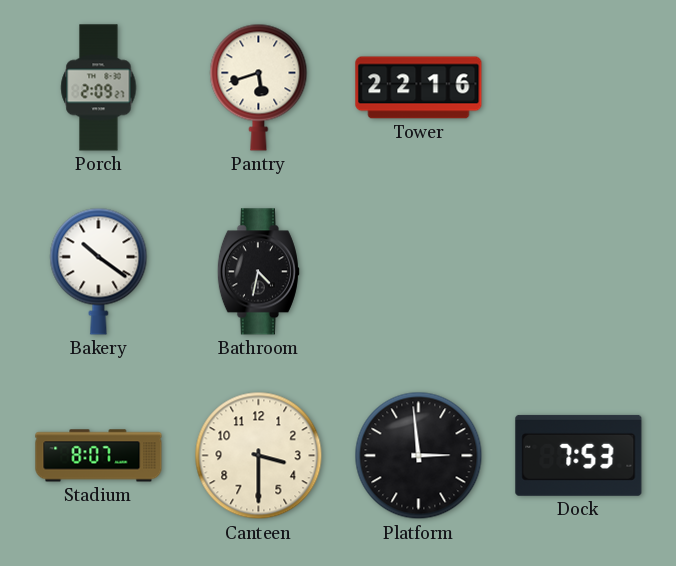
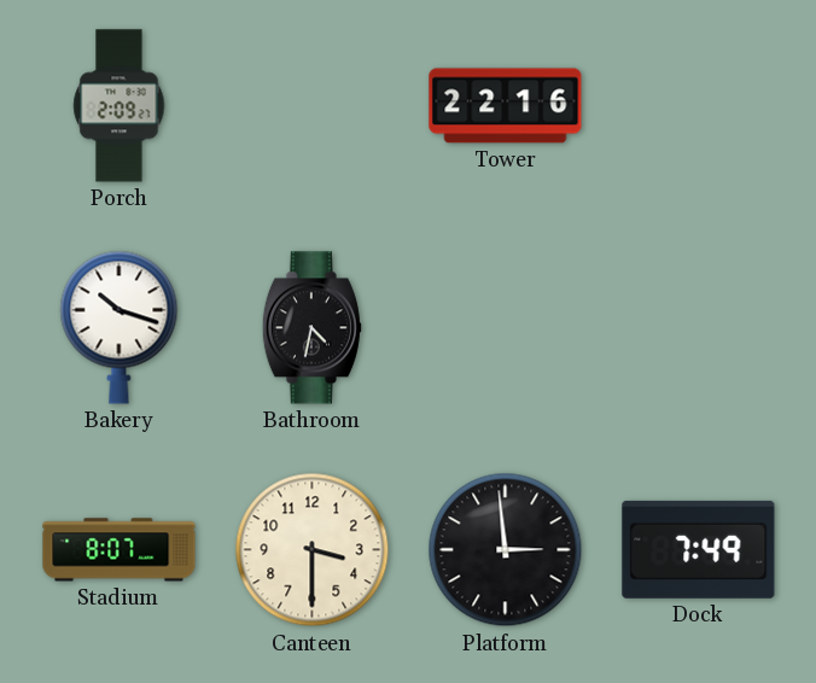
Pantry: 5:42 -> none (259, 87)
Bakery: 10:21 -> 10:18 (120, 327)
Dock: 7:53 -> 7:49 (699, 549)
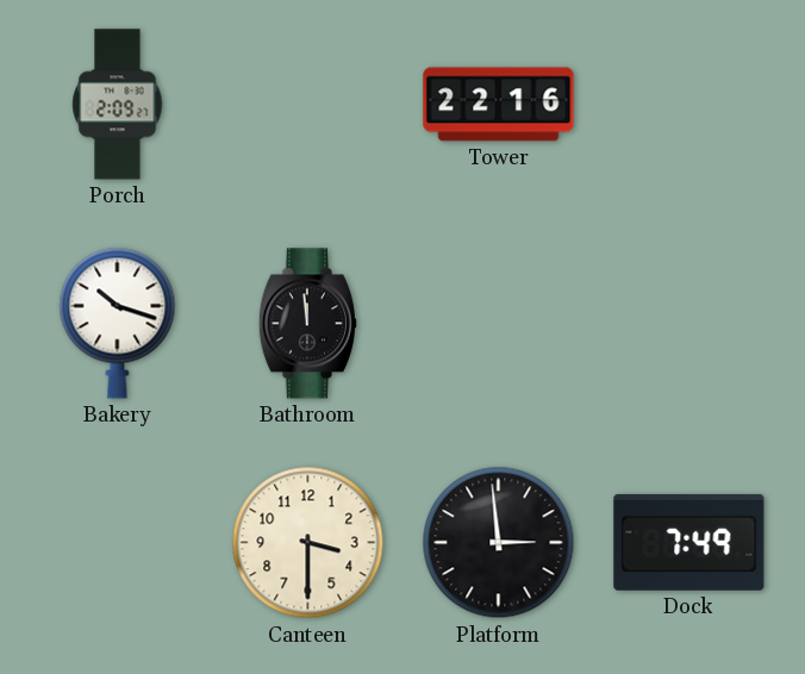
Bathroom: 4:32 -> 11:59 (307, 324)
Stadium: 8:07 -> none (120, 550)
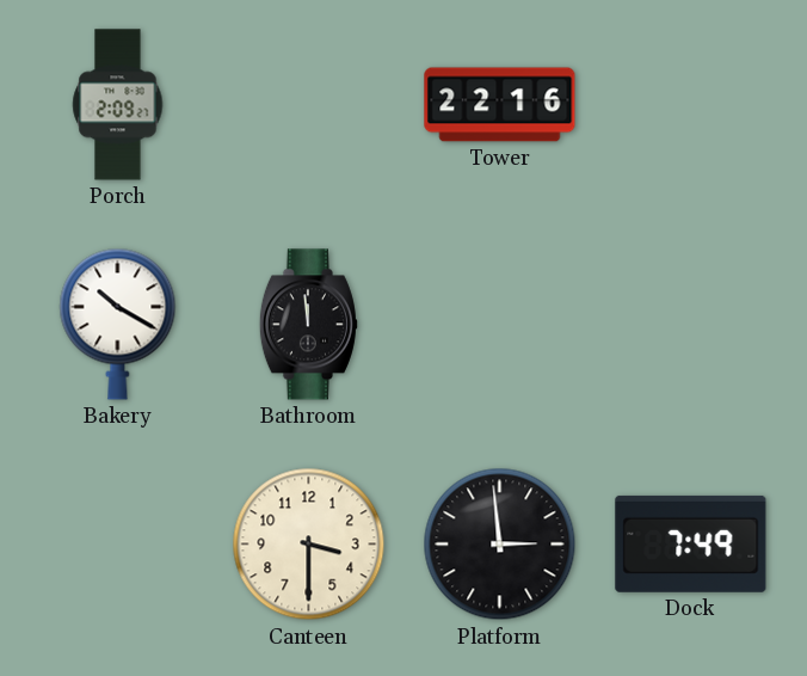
Bakery: 10:18 -> 10:20 (118, 324)
